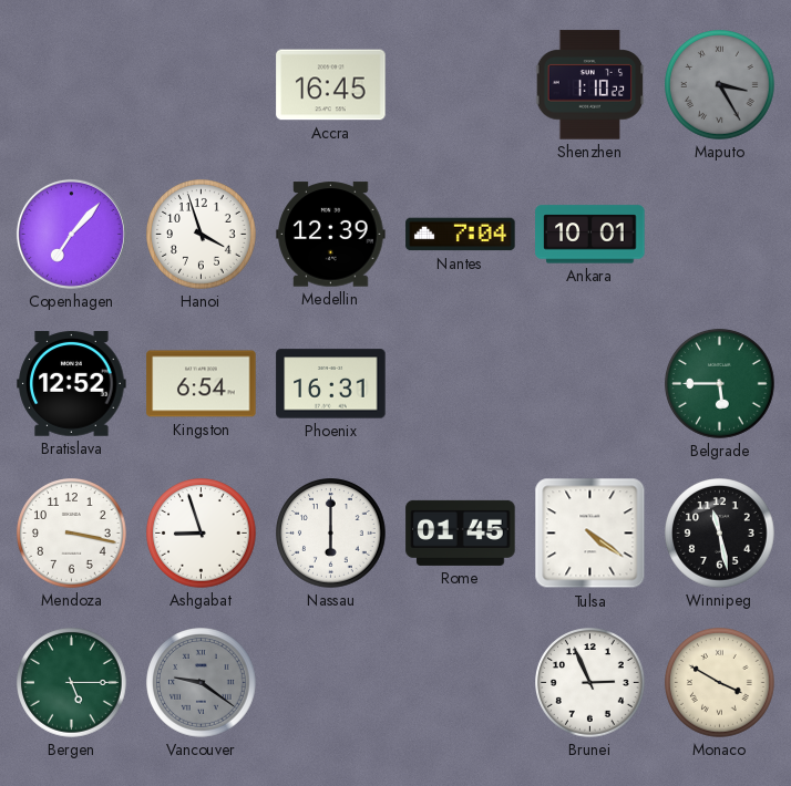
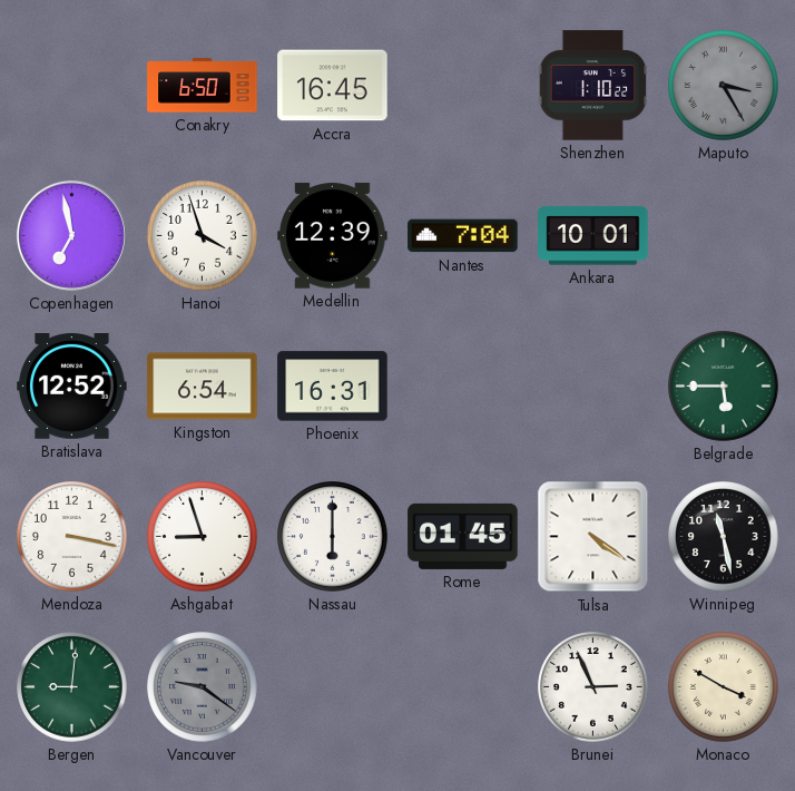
Conakry: none -> 6:50 (203, 86)
Copenhagen: 7:07 -> 6:58 (71, 235)
Bergen: 5:15 -> 9:01 (72, 687)
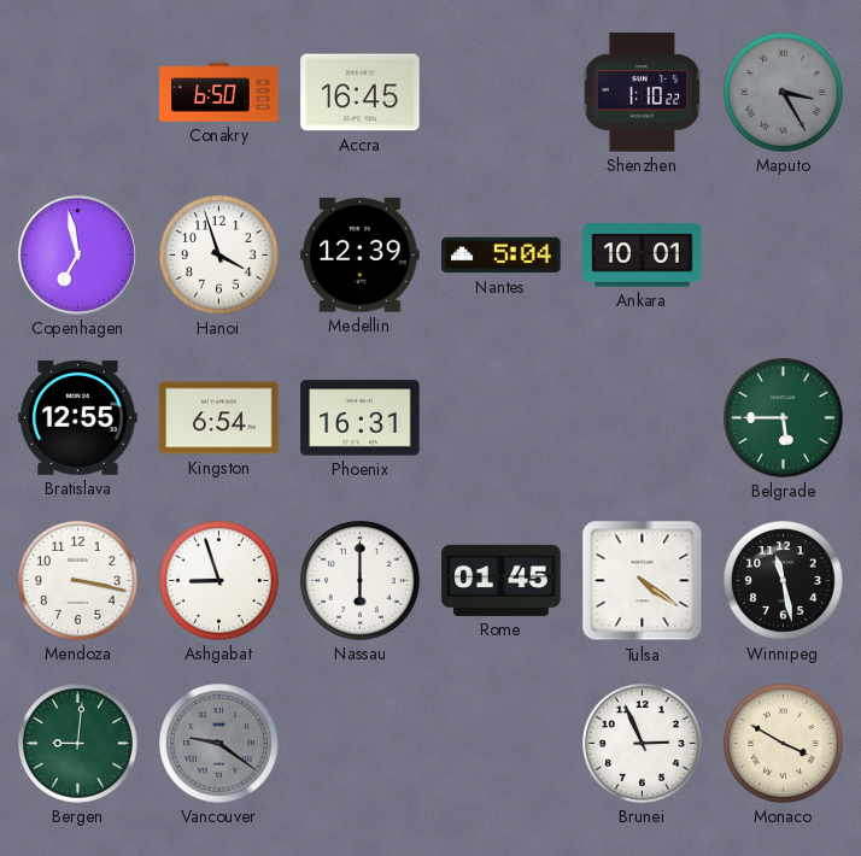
Nantes: 7:04 -> 5:04 (502, 256)
Bratislava: 12:52 -> 12:55 (78, 418)
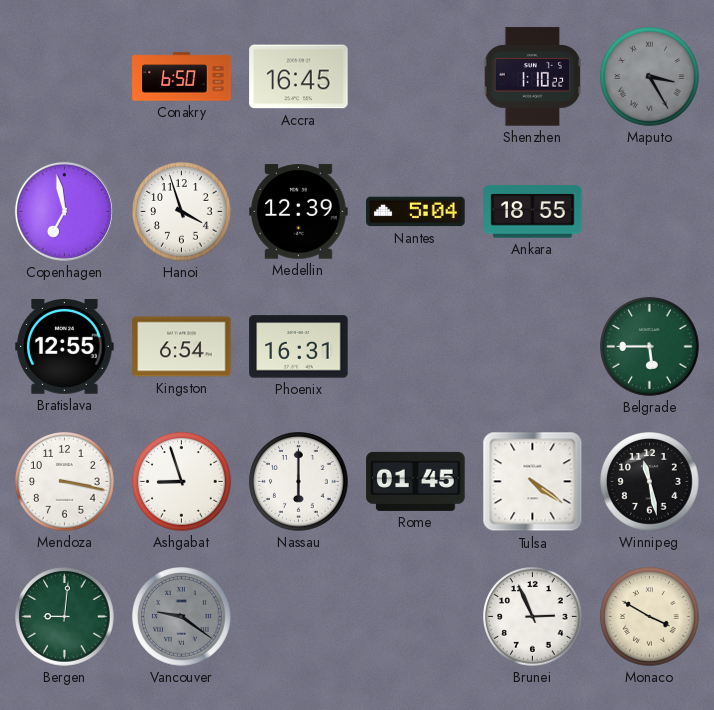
Ankara: 10:01 -> 18:55 (533, 212)
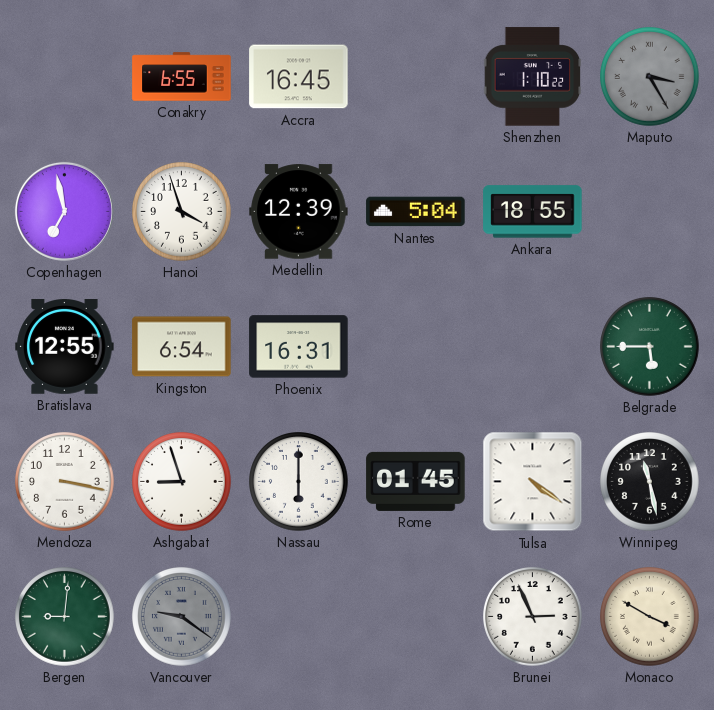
Conakry: 6:50 -> 6:55 (182, 77)
